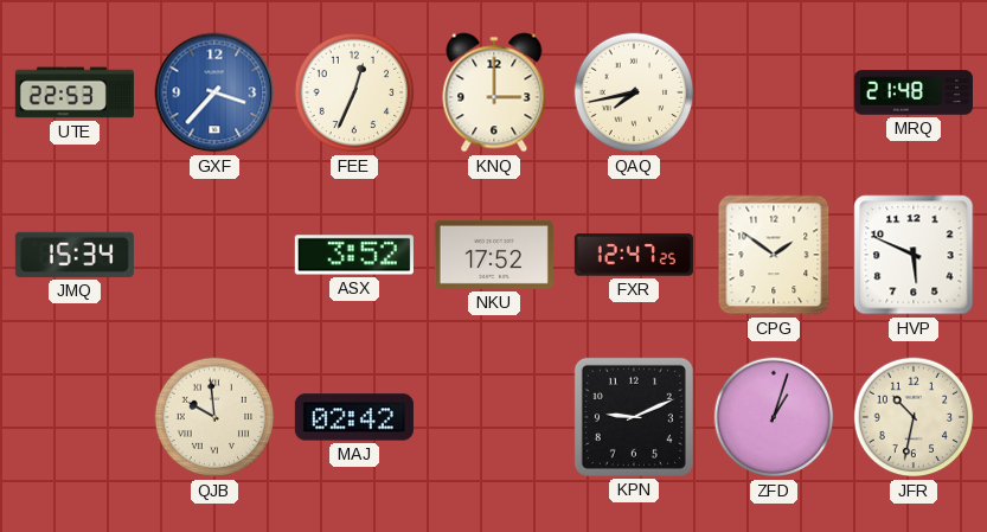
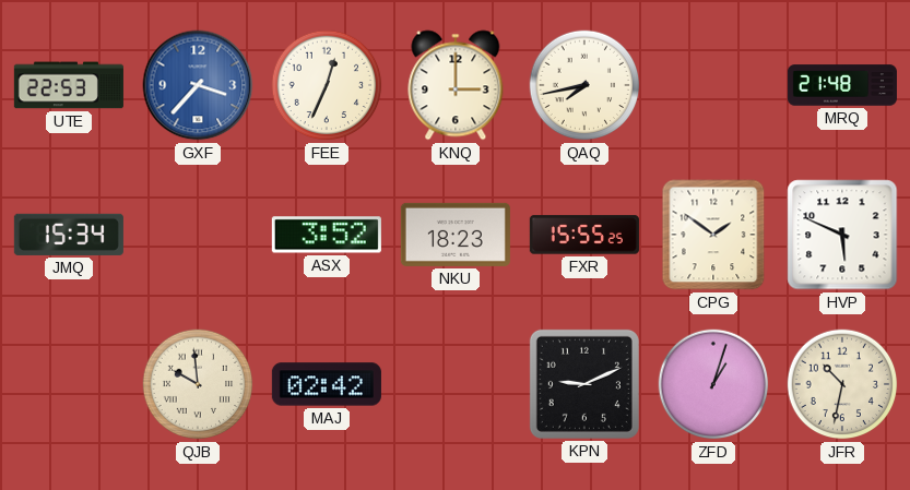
NKU: 17:52 -> 18:23 (456, 235)
FXR: 12:47 -> 15:55 (584, 235)
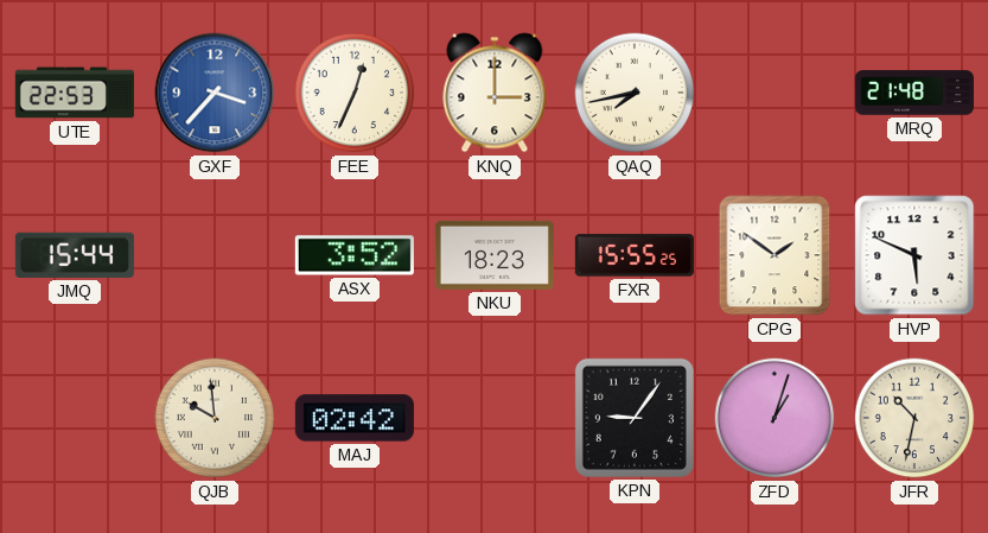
JMQ: 15:34 -> 15:44 (75, 255)
KPN: 9:11 -> 9:06 (635, 418)
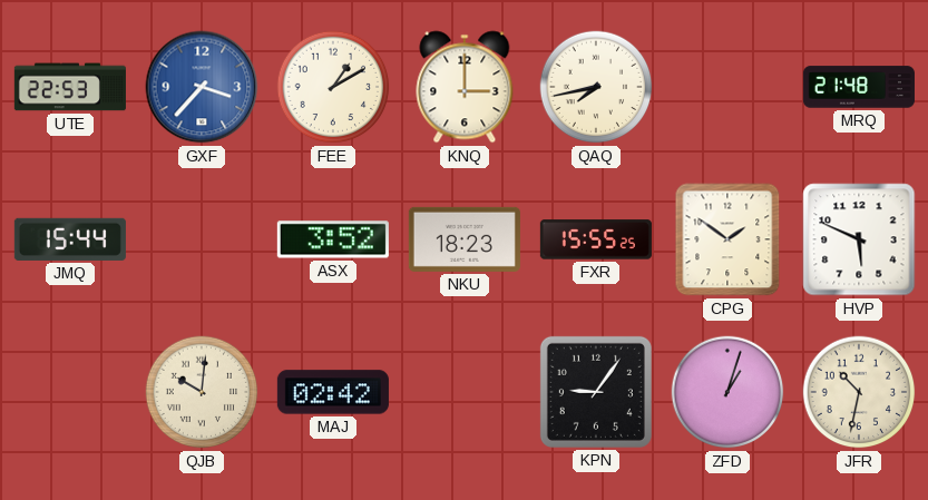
FEE: 12:34 -> 1:10 (333, 87)
QJB: 9:59 -> 10:01 (202, 392)
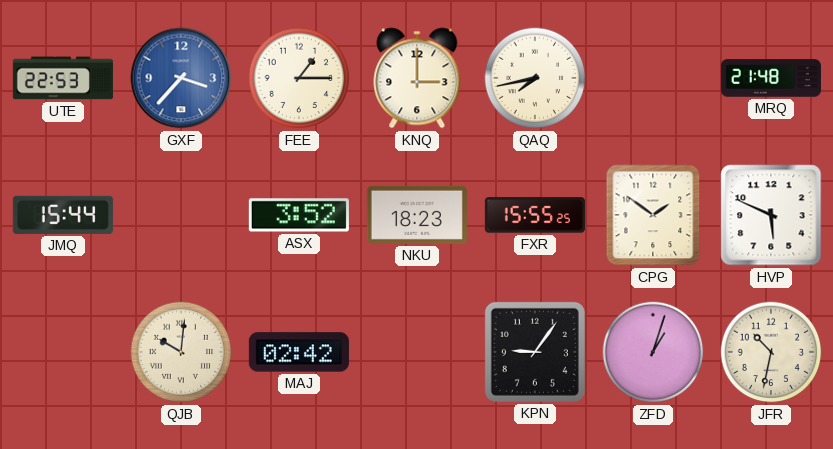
FEE: 1:10 -> 1:15 (299, 78)
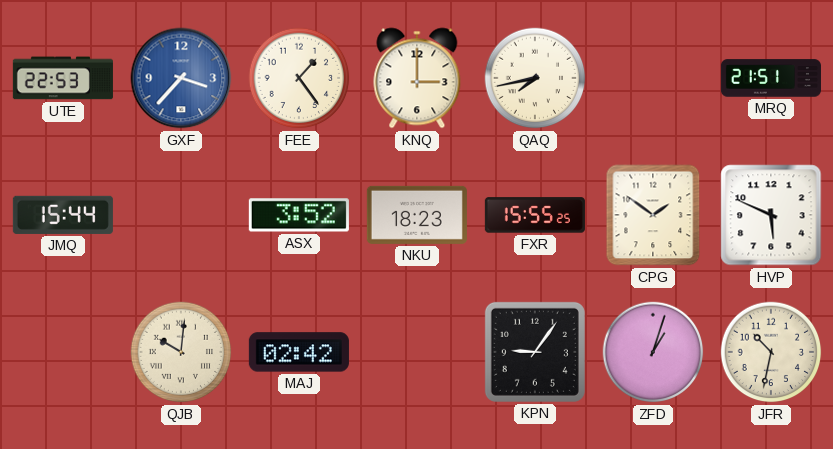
FEE: 1:15 -> 1:24 (299, 78)
MRQ: 21:48 -> 21:51 (771, 78)
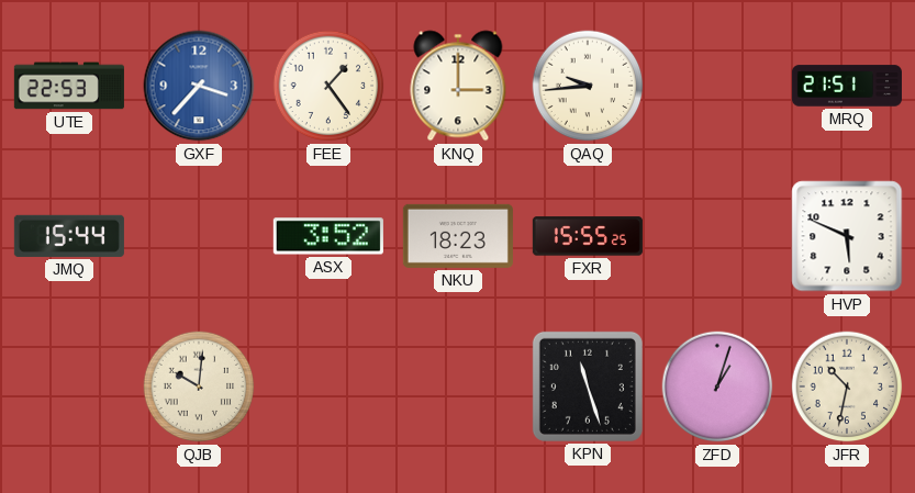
QAQ: 7:43 -> 9:44 (588, 86)
CPG: 1:51 -> none (653, 215)
MAJ: 02:42 -> none (299, 352)
KPN: 9:06 -> 11:27 (588, 386)
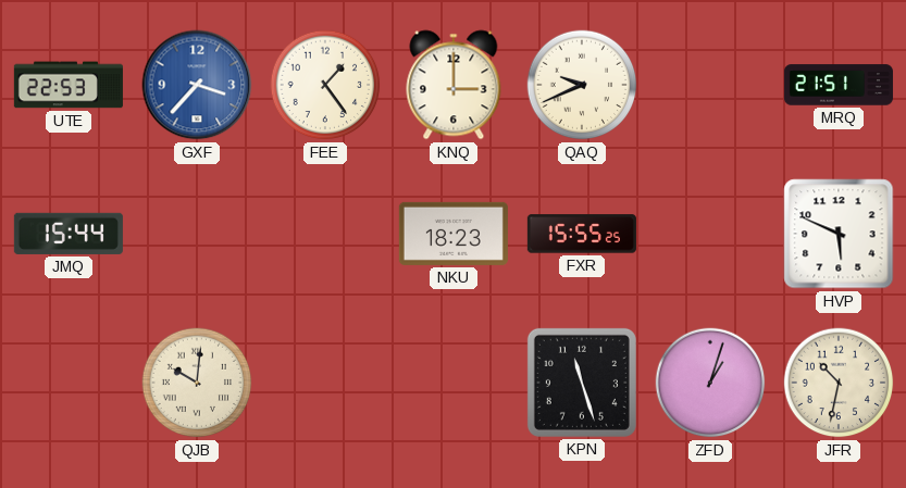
QAQ: 9:44 -> 9:41 (582, 85)
ASX: 3:52 -> none (328, 236)
